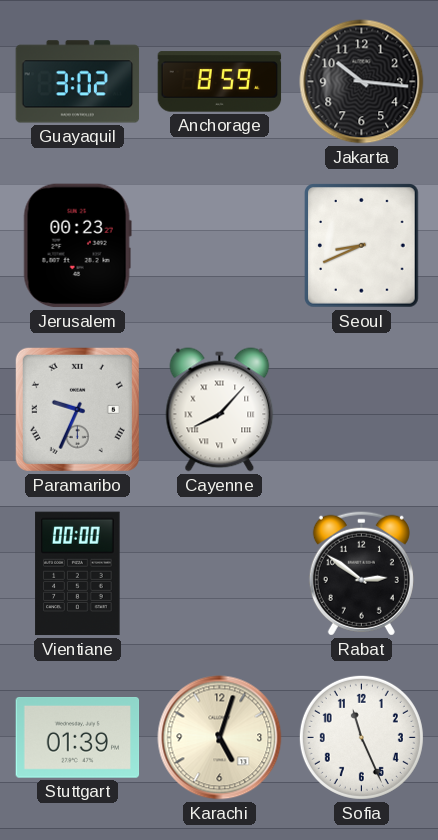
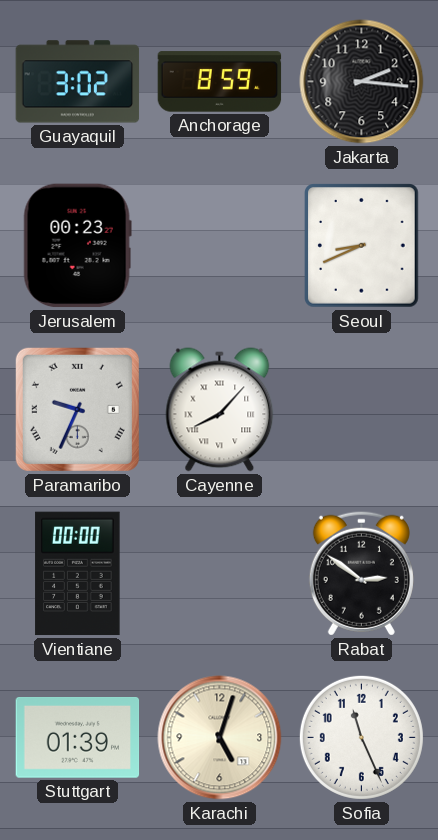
Jakarta: 10:16 -> 2:16 (362, 82)
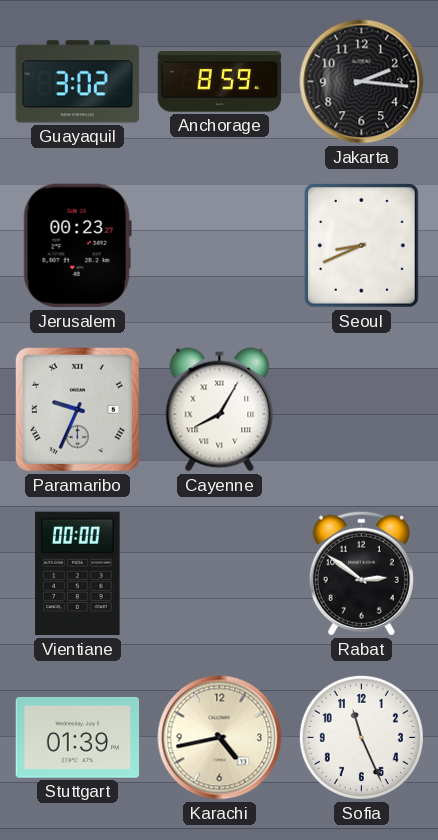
Cayenne: 8:07 -> 8:05 (220, 410)
Karachi: 5:03 -> 4:43 (220, 738)
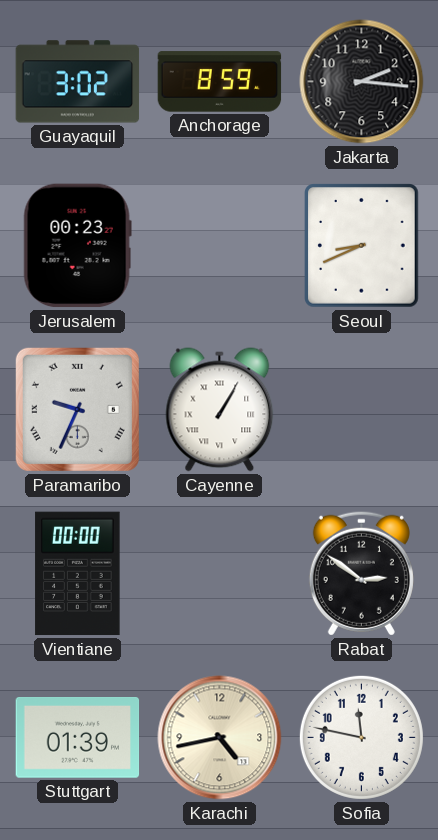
Cayenne: 8:05 -> 1:05 (220, 410)
Sofia: 11:26 -> 11:47 (361, 737)
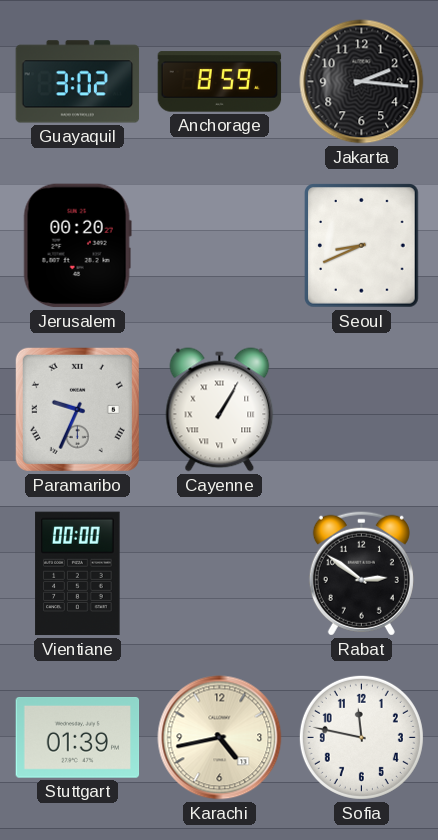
Jerusalem: 00:23 -> 00:20 (77, 246)
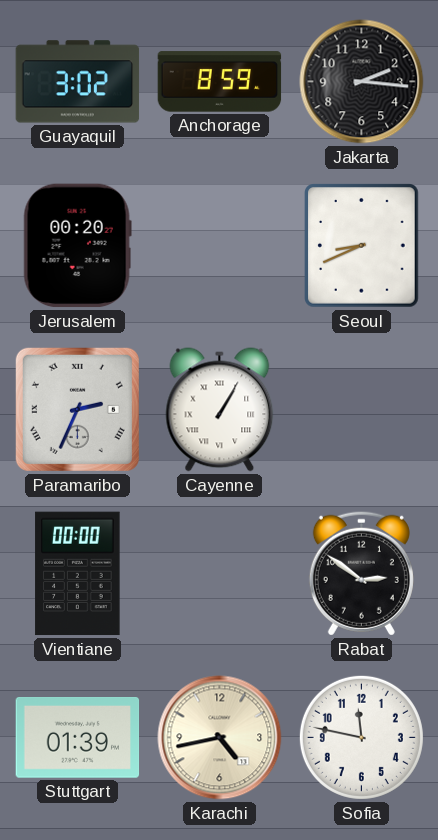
Paramaribo: 9:34 -> 2:34 (77, 409)
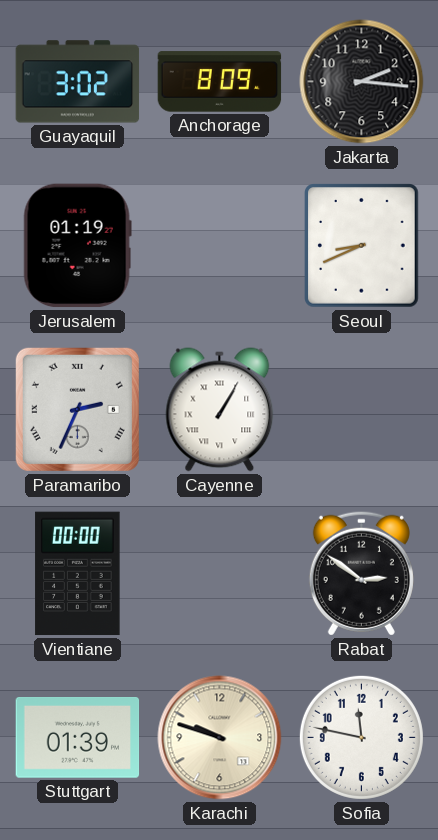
Anchorage: 8:59 -> 8:09 (220, 82)
Jerusalem: 00:20 -> 01:19 (77, 246)
Karachi: 4:43 -> 9:48 (220, 738)
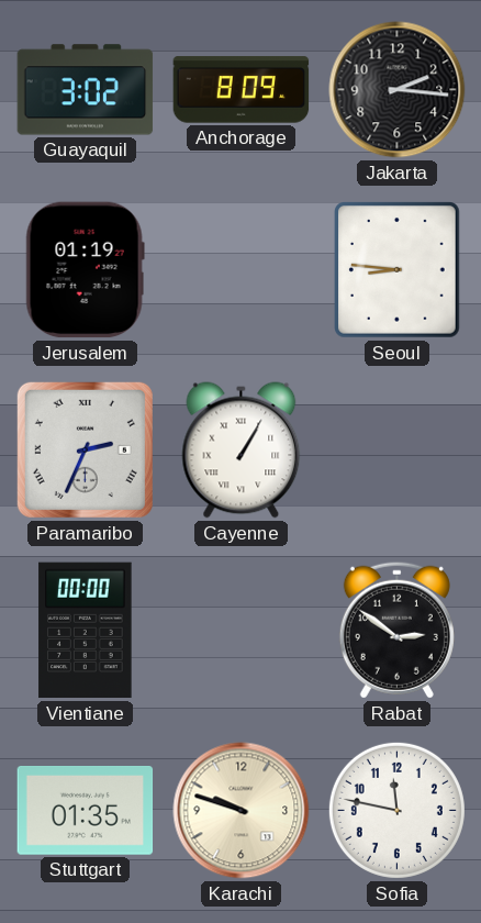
Seoul: 8:41 -> 8:46 (398, 270)
Stuttgart: 01:39 -> 01:35 (86, 811)
